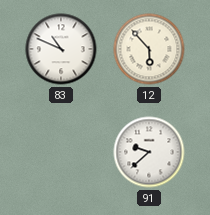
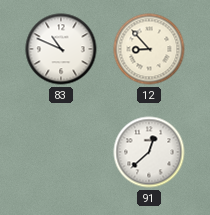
12: 5:53 -> 8:53 (149, 49)
91: 9:38 -> 12:38 (149, 152)
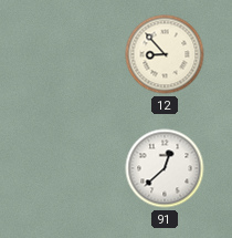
83: 10:49 -> none (61, 49)
